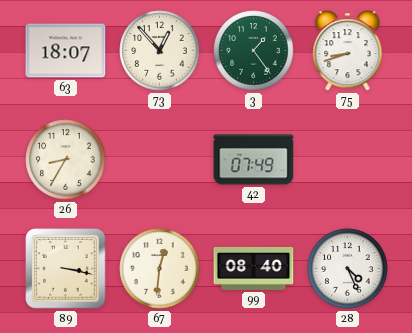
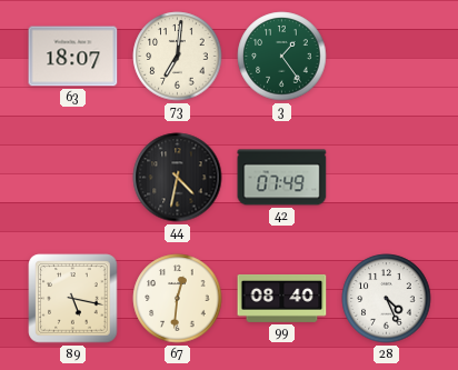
73: 12:53 -> 7:01 (178, 57)
75: 8:42 -> none (348, 51)
26: 8:35 -> none (66, 160)
44: none -> 4:32 (178, 178)
89: 3:17 -> 5:17 (73, 299)
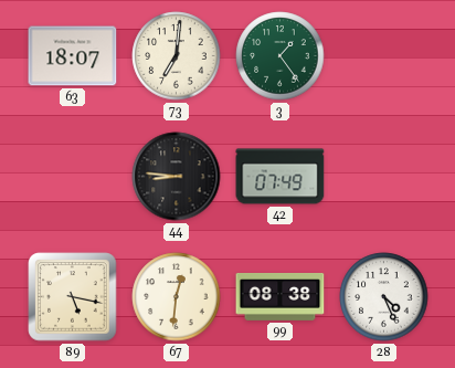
44: 4:32 -> 8:46 (177, 177)
99: 08:40 -> 08:38 (281, 296)
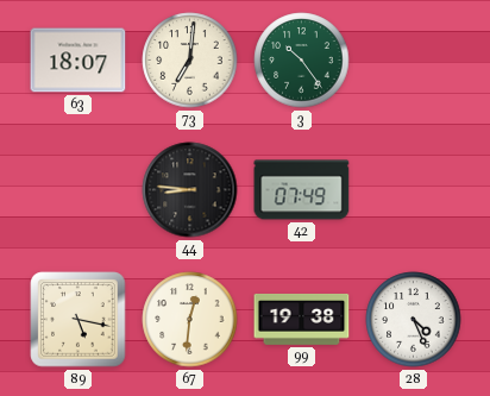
3: 1:24 -> 10:24 (302, 61)
99: 08:38 -> 19:38 (302, 319)
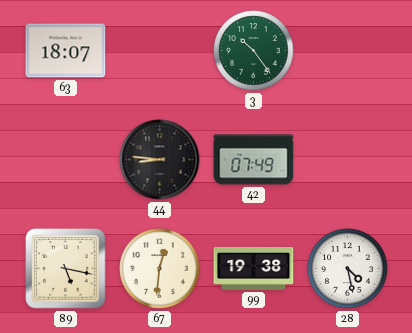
73: 7:01 -> none (190, 61)
28: 4:26 -> 4:28 (348, 269)
